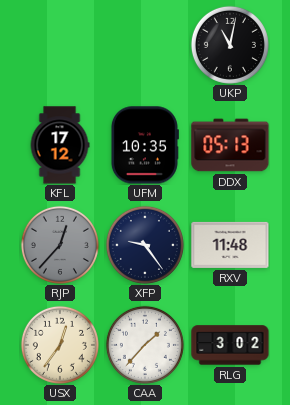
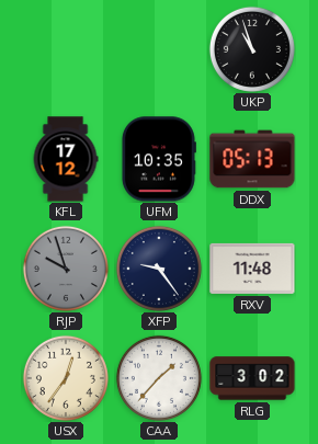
UKP: 11:02 -> 10:57 (252, 49)
RJP: 12:37 -> 9:57 (66, 269)
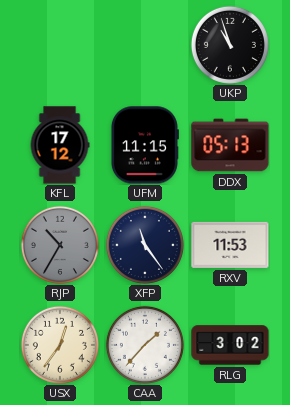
UFM: 10:35 -> 11:15 (144, 145)
RJP: 9:57 -> 10:35 (60, 245)
XFP: 9:24 -> 11:24 (145, 245)
RXV: 11:48 -> 11:53 (230, 245)
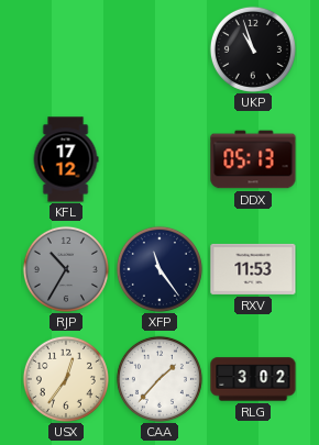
UFM: 11:15 -> none (144, 145)
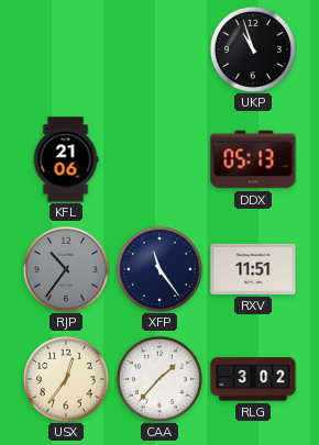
KFL: 17:12 -> 21:06 (66, 159)
RJP: 10:35 -> 10:36 (66, 269)
RXV: 11:53 -> 11:51 (253, 269)
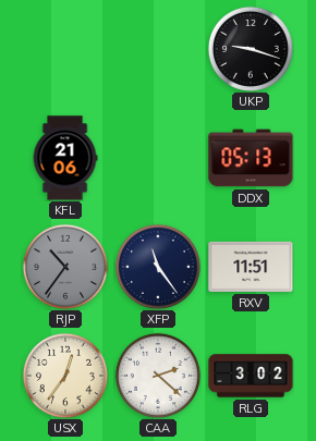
UKP: 10:57 -> 9:18 (251, 49)
CAA: 1:37 -> 2:22 (158, 376)
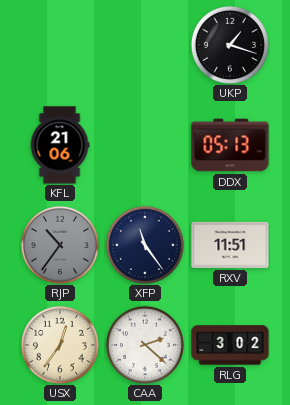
UKP: 9:18 -> 1:18 (230, 45)
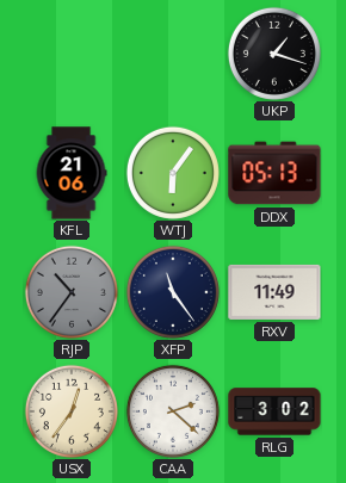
WTJ: none -> 6:06 (173, 173)
RXV: 11:51 -> 11:49 (274, 292)
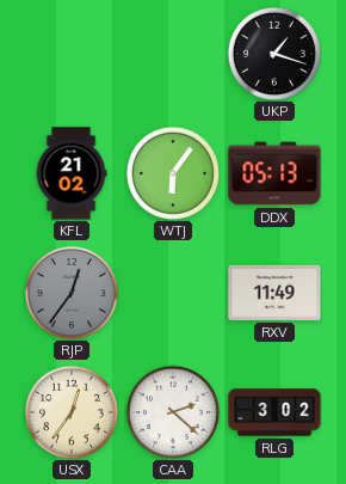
KFL: 21:06 -> 21:02 (72, 173)
RJP: 10:36 -> 12:36 (72, 293)
XFP: 11:24 -> none (173, 292)
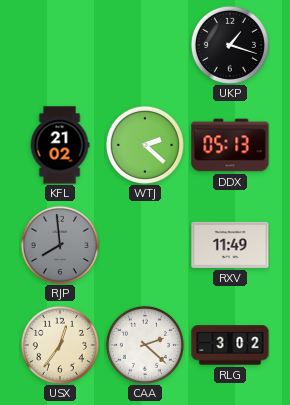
WTJ: 6:06 -> 2:22 (145, 145)
RJP: 12:36 -> 7:59 (60, 245)
